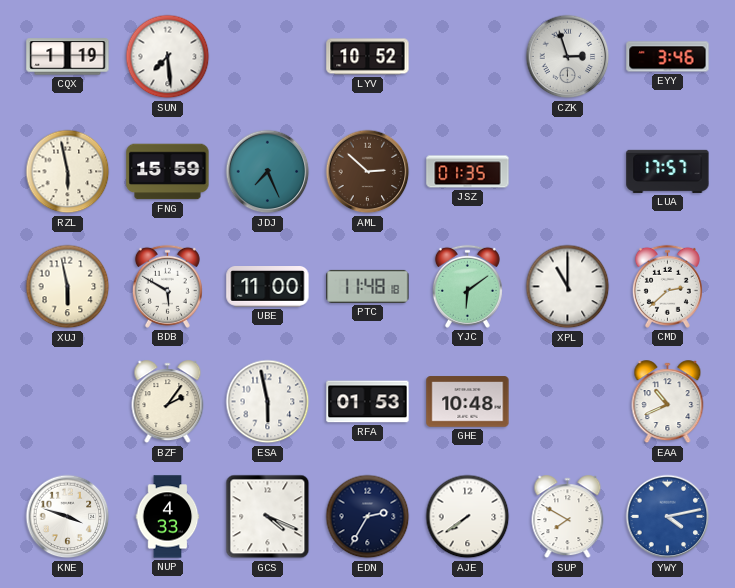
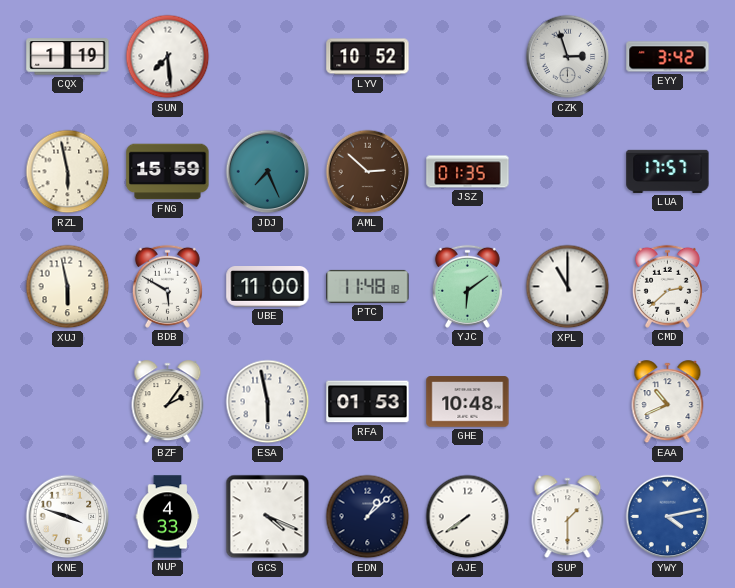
EYY: 3:46 -> 3:42 (668, 57)
EDN: 2:35 -> 1:08 (368, 517)
SUP: 7:50 -> 1:30 (568, 517)
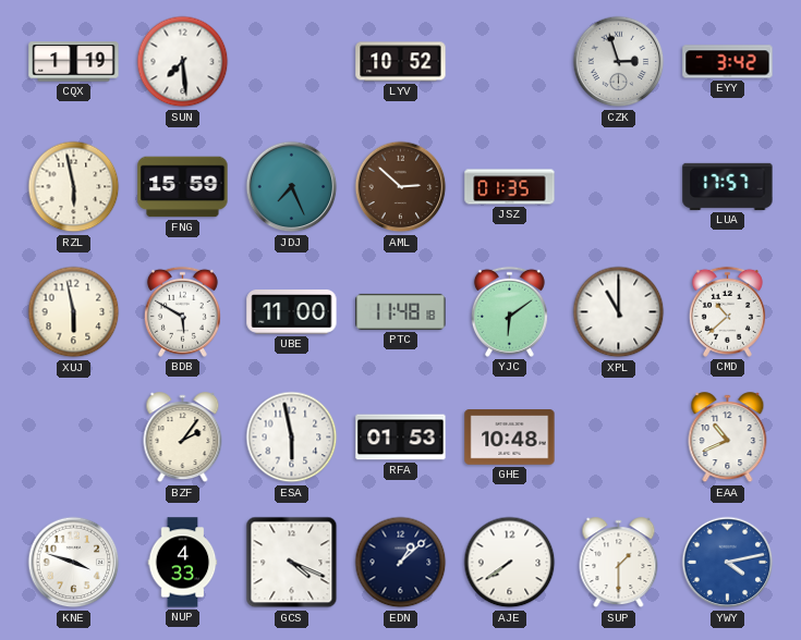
CMD: 2:38 -> 10:38 (727, 311)
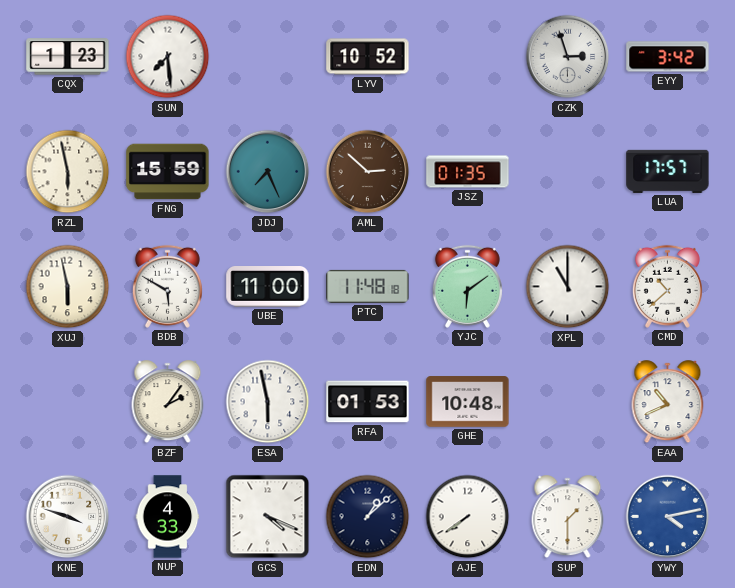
CQX: 1:19 -> 1:23 (68, 57)
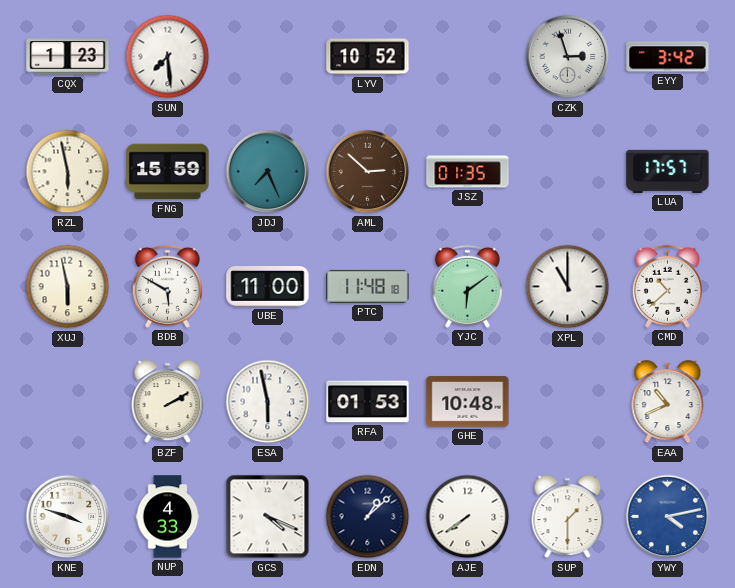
BZF: 2:06 -> 2:10 (168, 402)
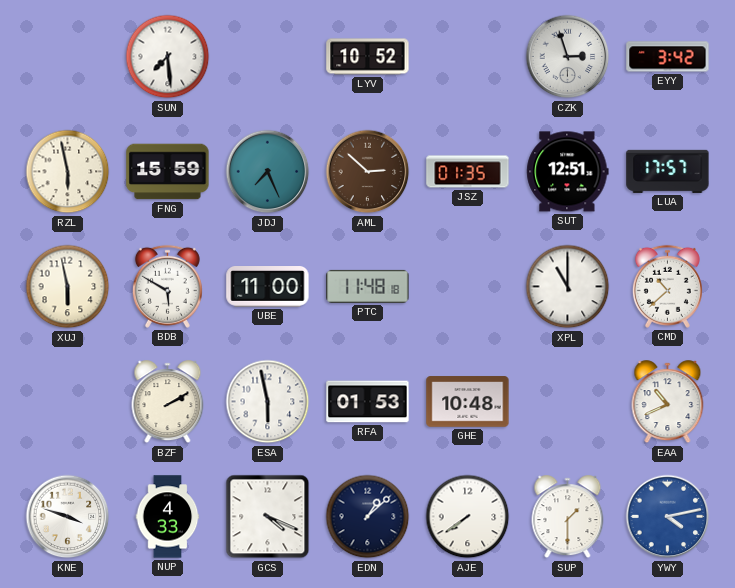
CQX: 1:23 -> none (68, 57)
SUT: none -> 12:51 (568, 172)
YJC: 6:09 -> none (467, 286)
